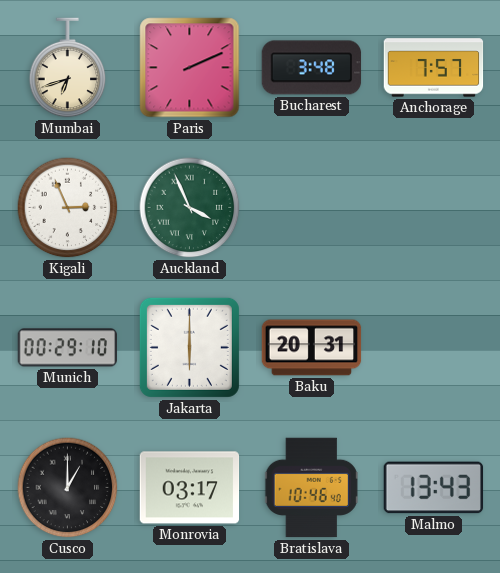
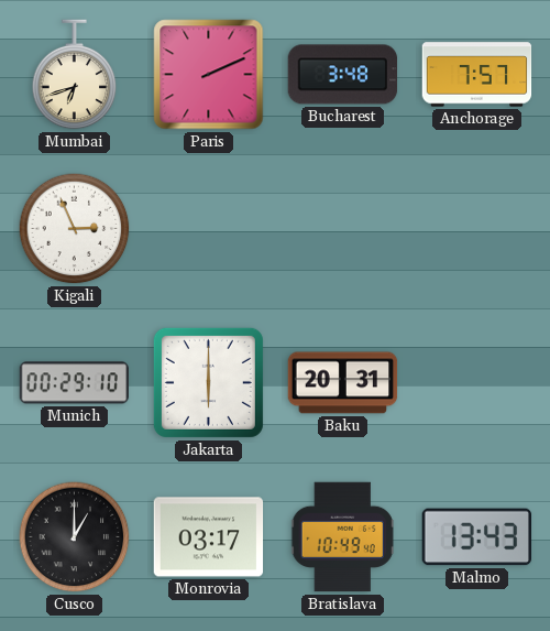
Auckland: 3:56 -> none (190, 208)
Bratislava: 10:46 -> 10:49 (342, 537)
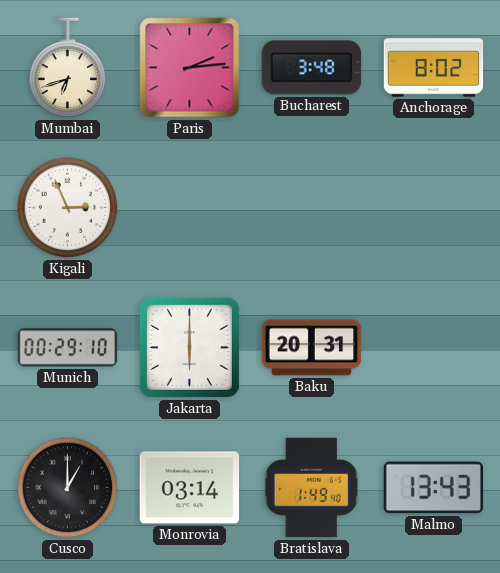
Paris: 2:11 -> 2:14 (190, 68)
Anchorage: 7:57 -> 8:02 (434, 68)
Monrovia: 03:17 -> 03:14 (190, 488)
Bratislava: 10:49 -> 1:49 (311, 488)
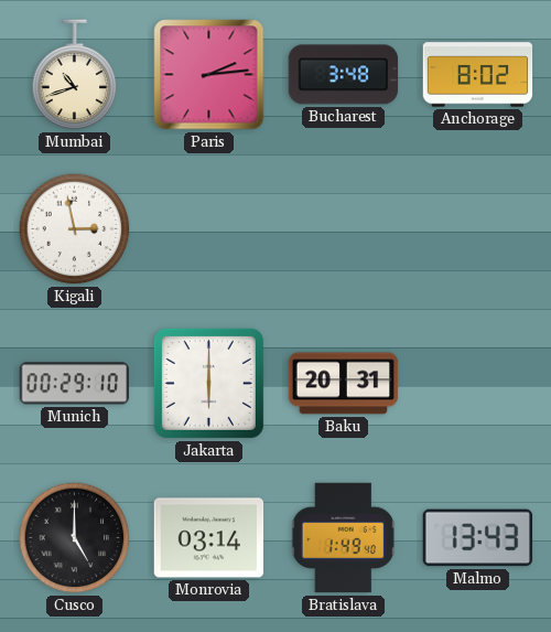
Mumbai: 6:42 -> 10:42 (75, 75)
Kigali: 2:56 -> 2:58 (75, 229)
Cusco: 1:00 -> 5:00 (75, 538)
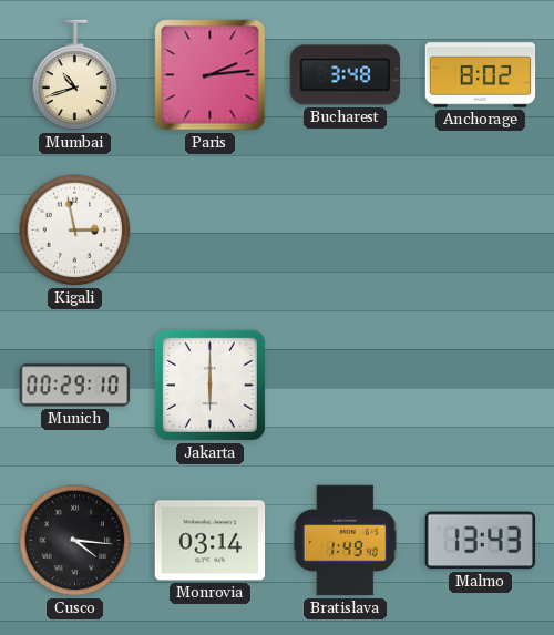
Baku: 20:31 -> none (344, 384)
Cusco: 5:00 -> 4:16 (75, 541)
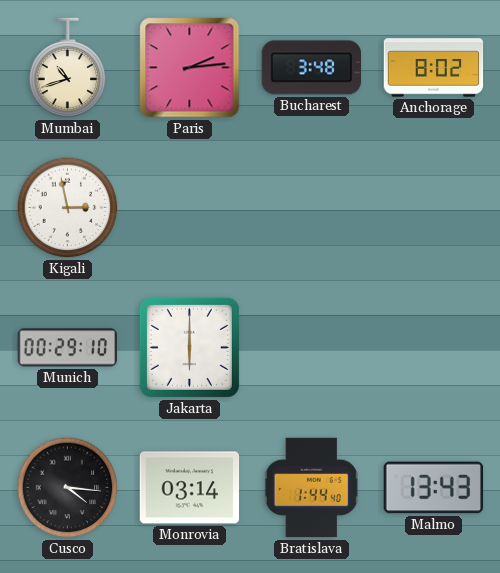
Bratislava: 1:49 -> 1:44 (311, 488)
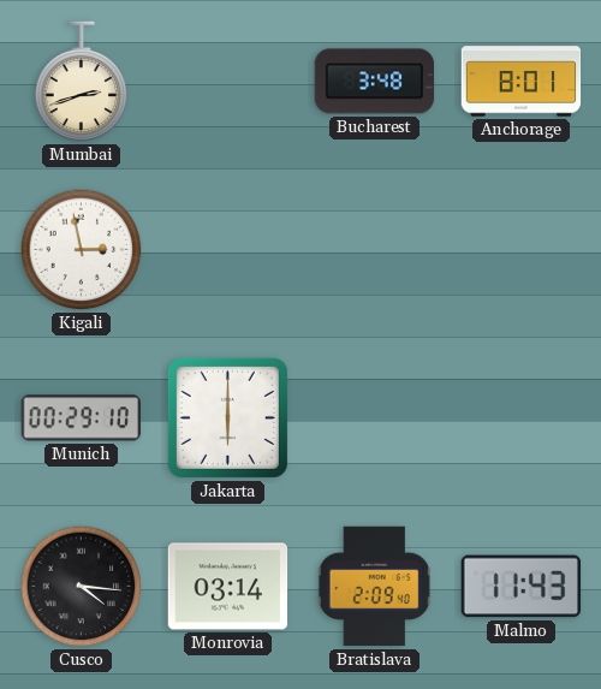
Mumbai: 10:42 -> 2:42 (82, 82)
Paris: 2:14 -> none (190, 68)
Anchorage: 8:02 -> 8:01 (522, 82)
Bratislava: 1:44 -> 2:09 (374, 587)
Malmo: 13:43 -> 11:43 (522, 587)
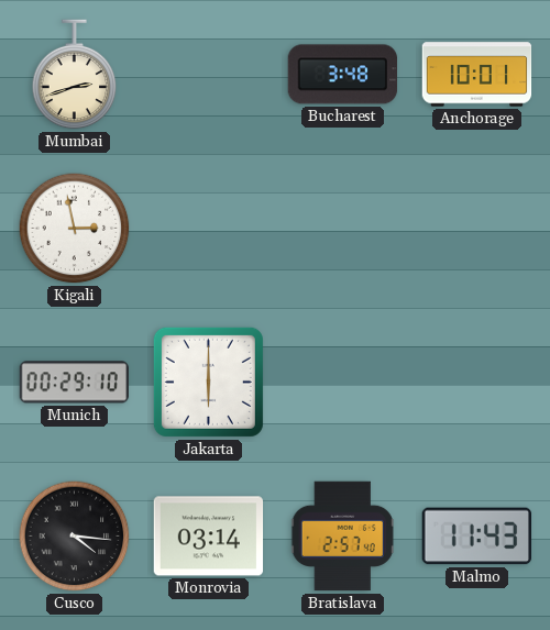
Anchorage: 8:01 -> 10:01 (477, 75)
Bratislava: 2:09 -> 2:57 (342, 537)
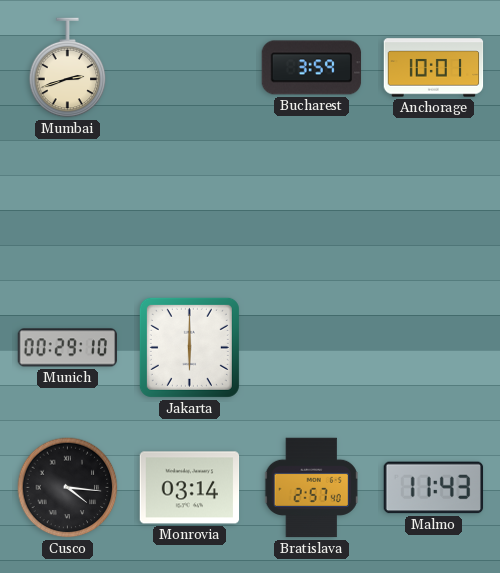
Bucharest: 3:48 -> 3:59 (312, 68)
Kigali: 2:58 -> none (75, 229)
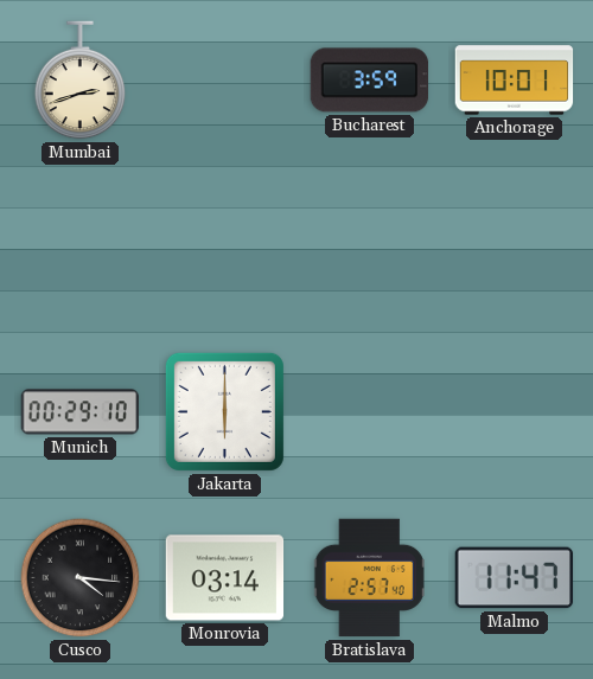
Malmo: 11:43 -> 11:47 (515, 578)
